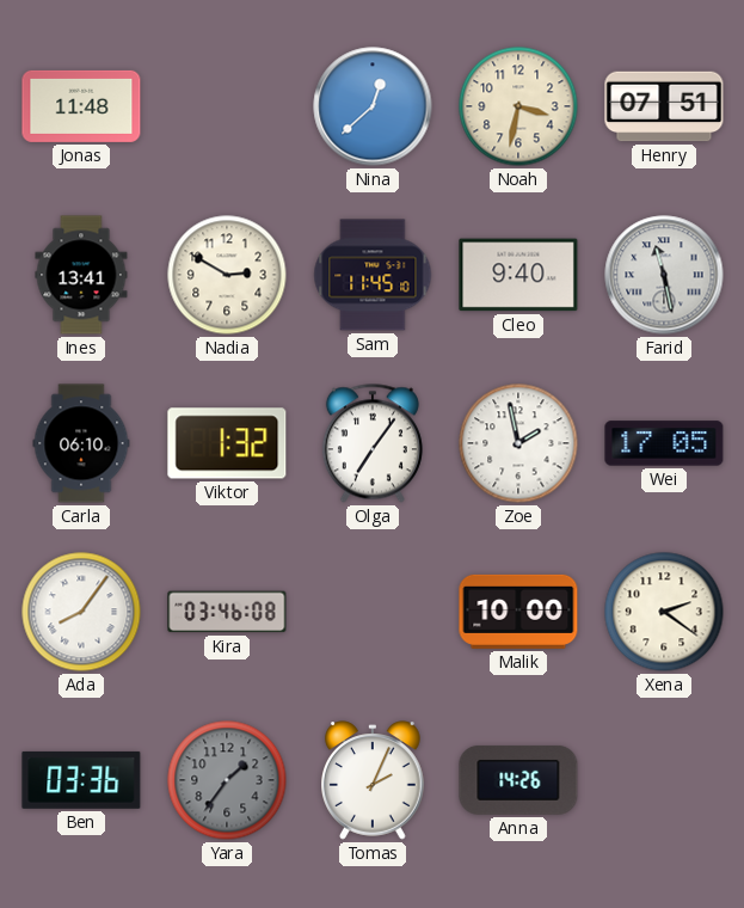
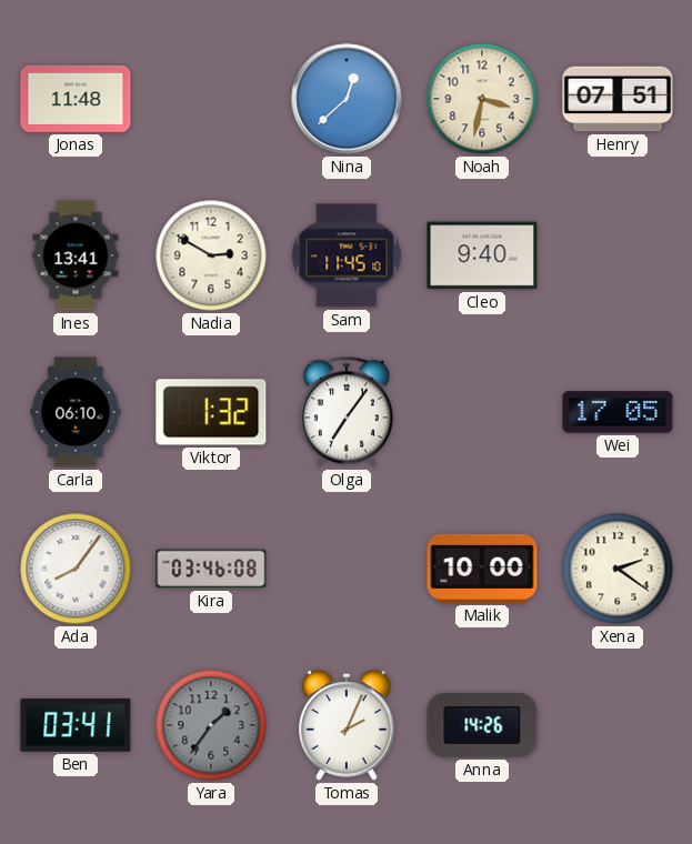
Farid: 11:28 -> none (664, 275)
Zoe: 1:58 -> none (518, 443)
Ben: 03:36 -> 03:41 (76, 725)
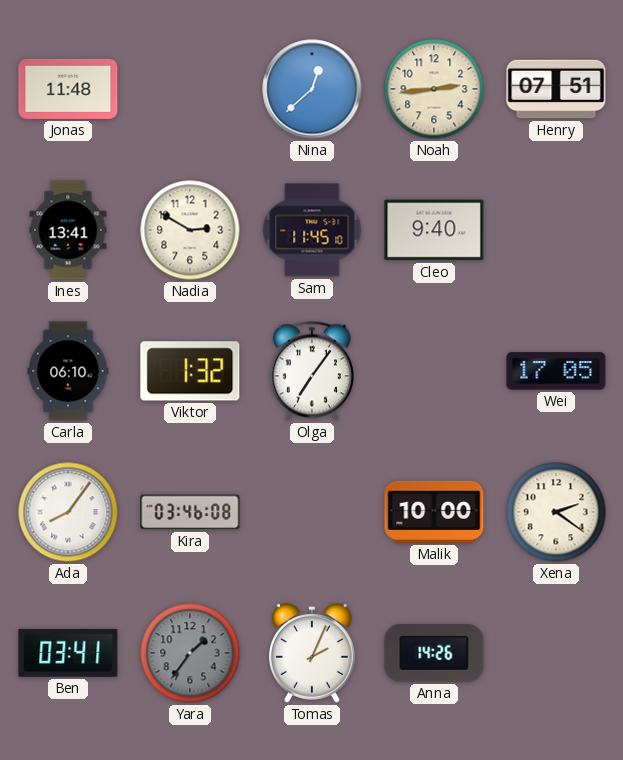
Noah: 3:32 -> 2:44 (434, 89)
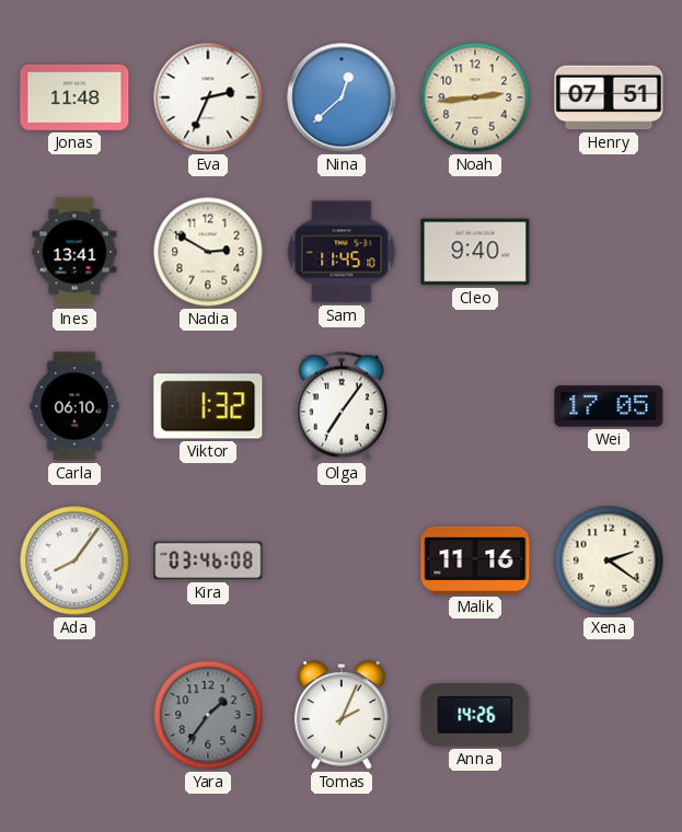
Eva: none -> 2:34 (208, 97)
Malik: 10:00 -> 11:16 (475, 561)
Ben: 03:41 -> none (68, 653)
